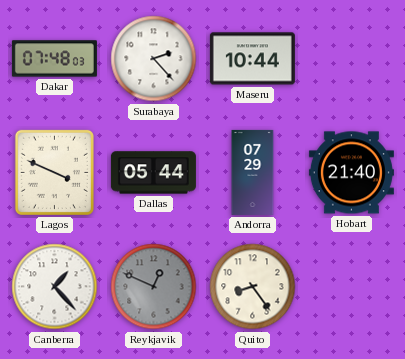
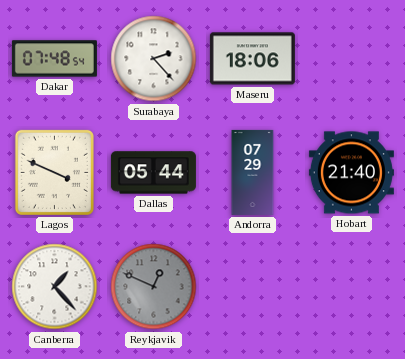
Dakar: 07:48:03 -> 07:48:54 (54, 59)
Maseru: 10:44 -> 18:06 (252, 59)
Quito: 8:24 -> none (253, 287)
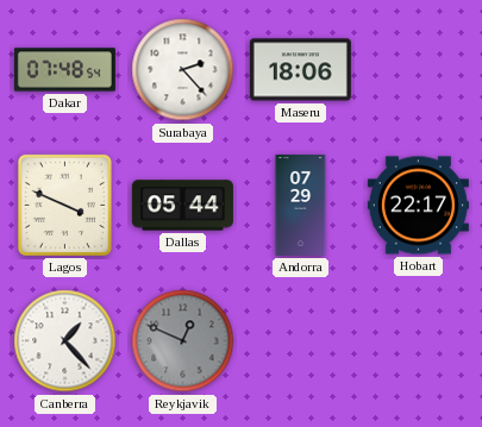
Hobart: 21:40 -> 22:17 (418, 206)
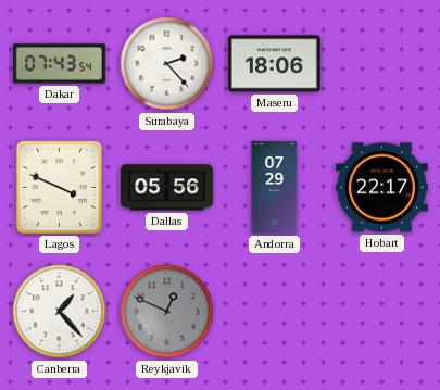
Dakar: 07:48 -> 07:43 (59, 64)
Dallas: 05:44 -> 05:56 (166, 188)
